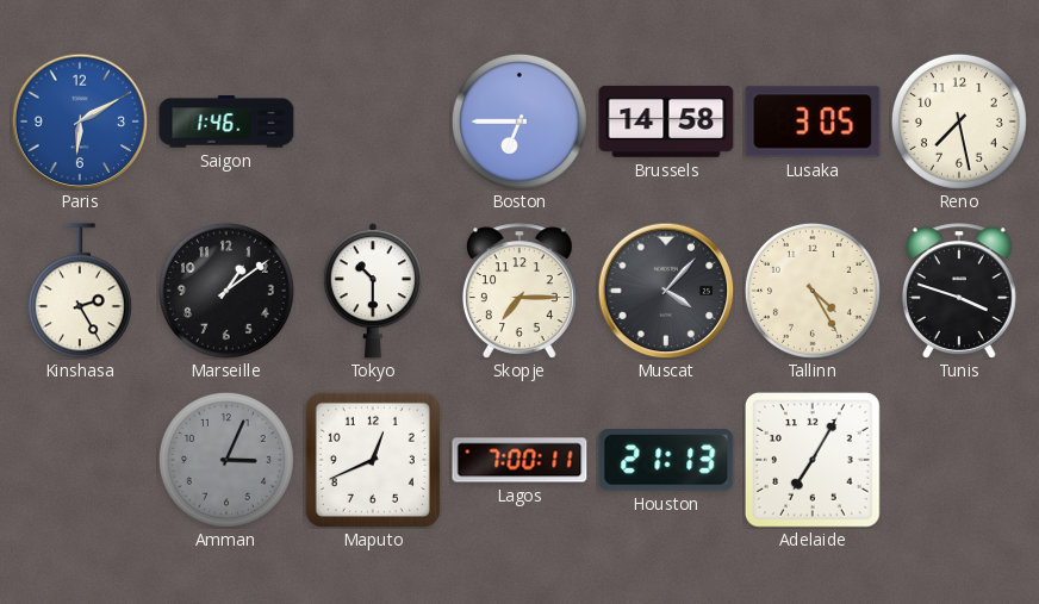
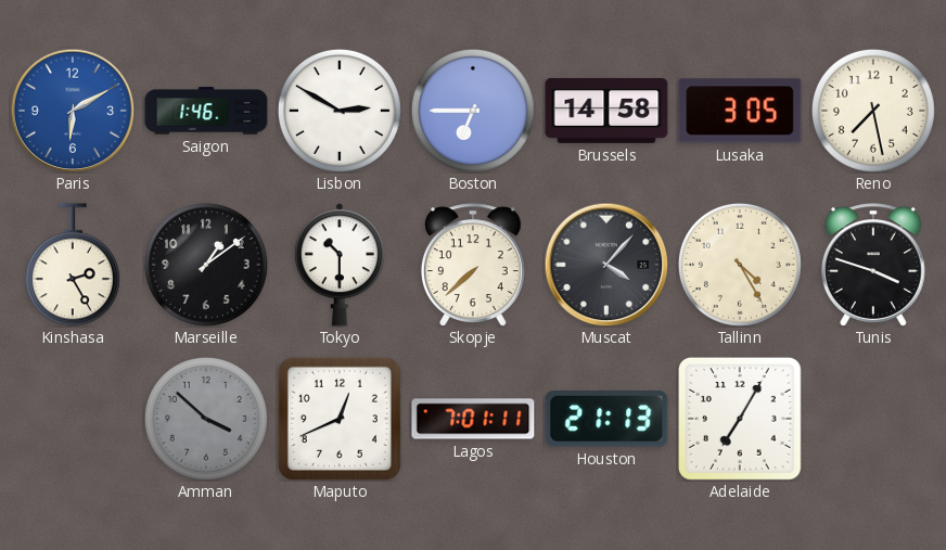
Lisbon: none -> 2:50 (340, 111)
Skopje: 7:15 -> 7:38 (473, 265)
Amman: 3:04 -> 3:52 (206, 419)
Lagos: 7:00 -> 7:01 (473, 419)
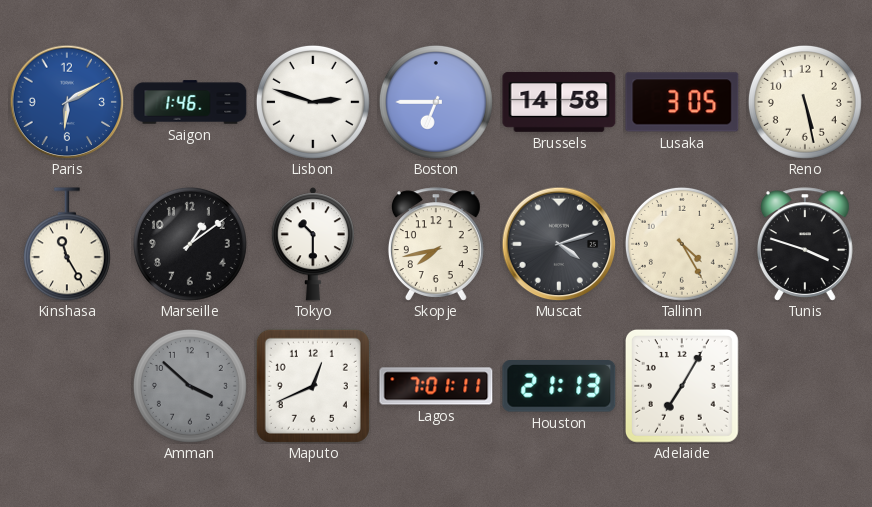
Lisbon: 2:50 -> 2:48 (313, 102)
Reno: 7:28 -> 5:28 (805, 102)
Kinshasa: 2:25 -> 11:25 (67, 244)
Skopje: 7:38 -> 7:43 (436, 244)
Muscat: 4:07 -> 4:12 (559, 244)
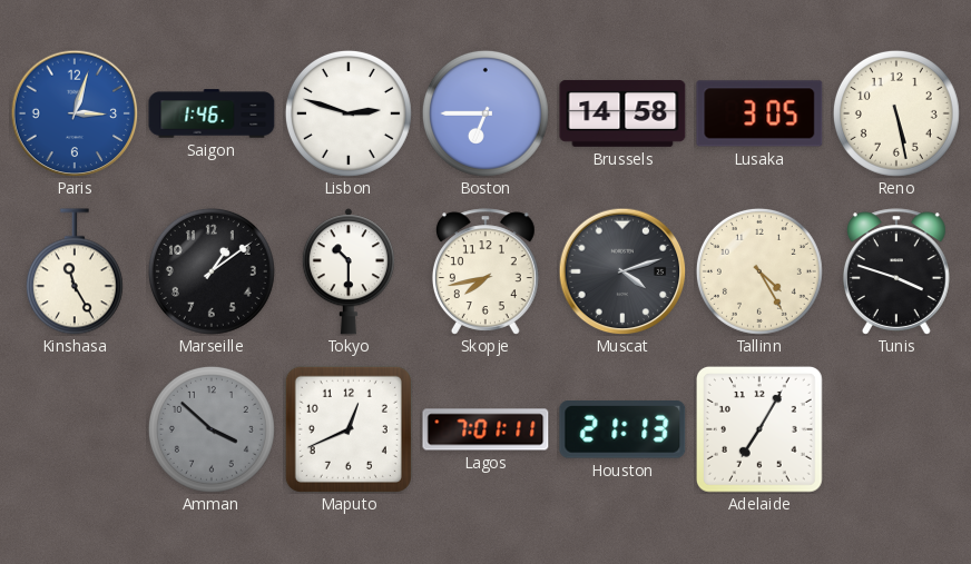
Paris: 6:10 -> 3:03 (75, 113)
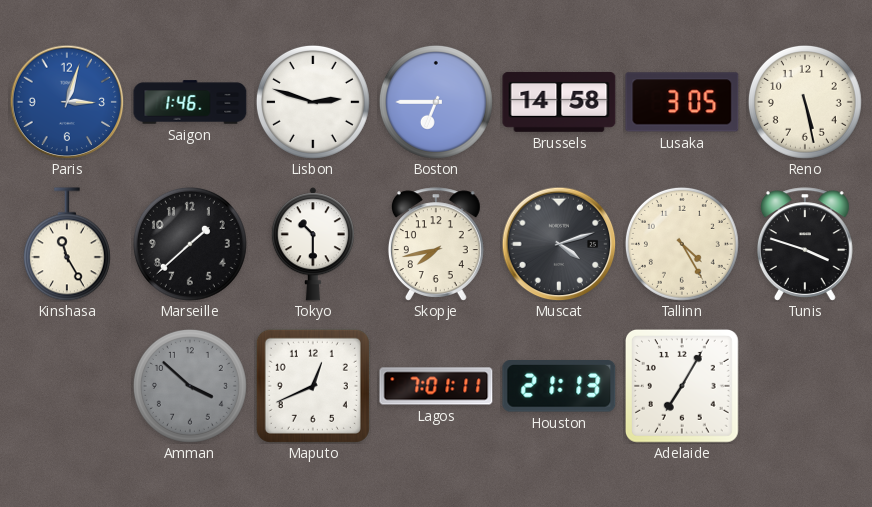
Marseille: 1:09 -> 1:38 (190, 244)
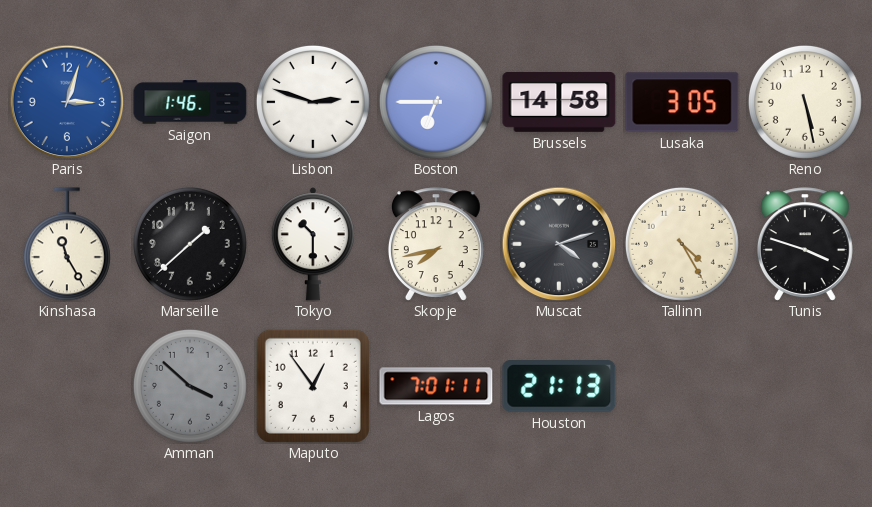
Maputo: 12:41 -> 12:54 (313, 386)
Adelaide: 7:05 -> none (682, 386)
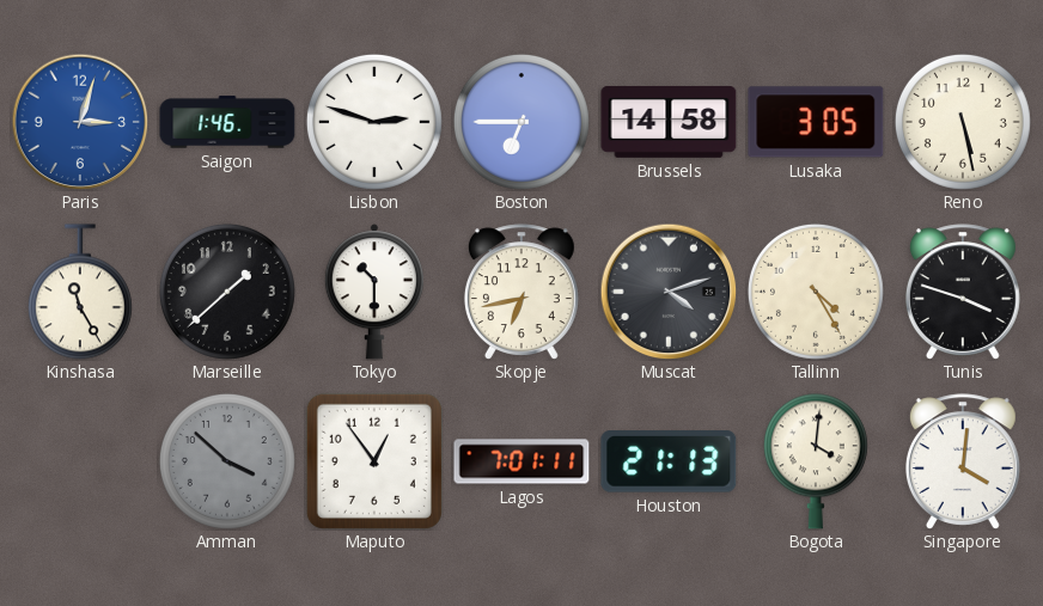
Skopje: 7:43 -> 6:43 (521, 292)
Bogota: none -> 4:01 (816, 461)
Singapore: none -> 4:01 (963, 461)
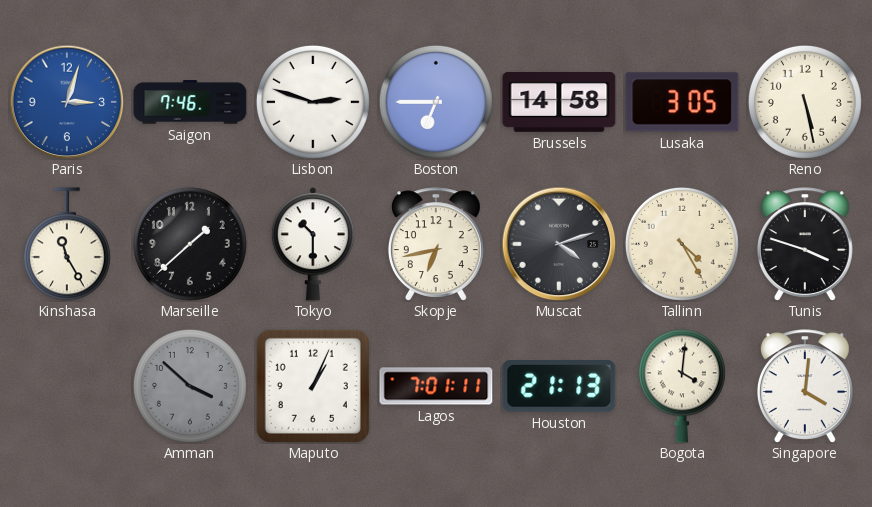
Saigon: 1:46 -> 7:46 (190, 102)
Maputo: 12:54 -> 1:04 (313, 386)
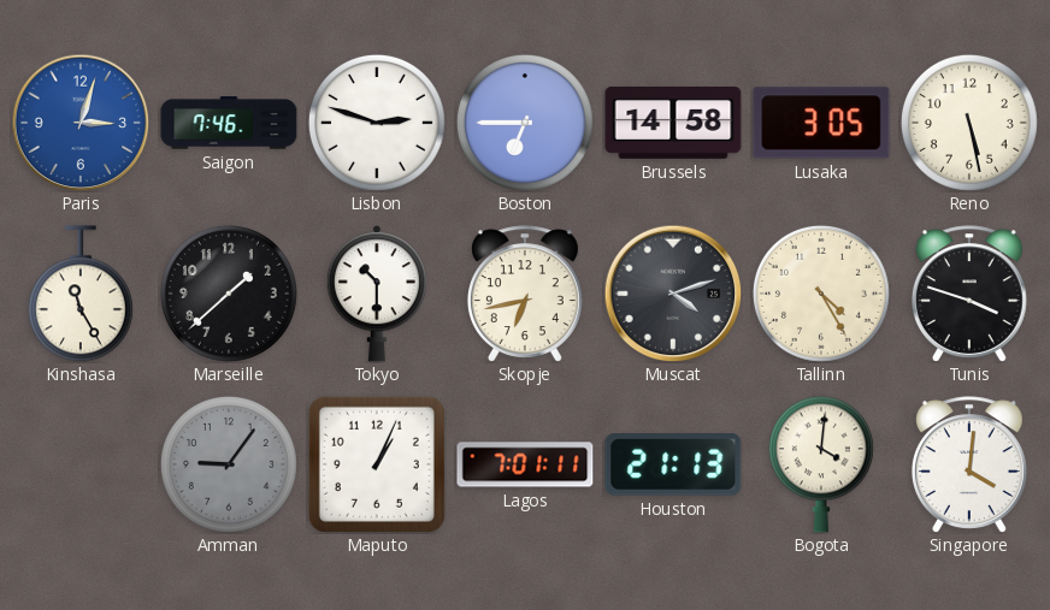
Amman: 3:52 -> 9:06 (229, 464)
